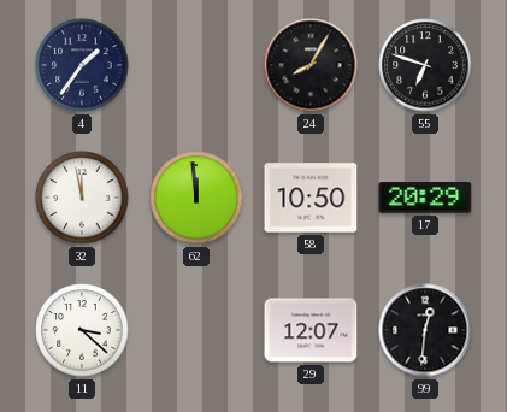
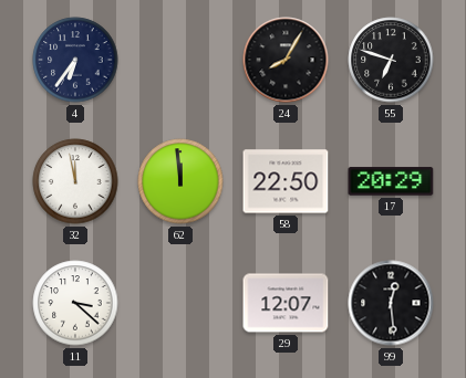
4: 1:36 -> 6:36 (75, 60)
58: 10:50 -> 22:50 (286, 181)
99: 12:31 -> 12:29 (391, 303)
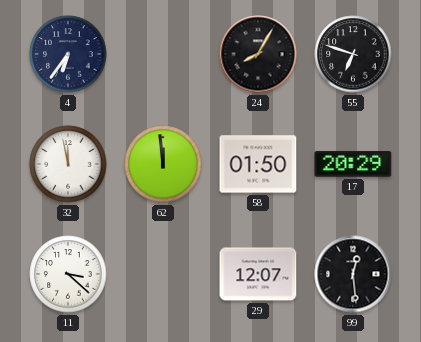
58: 22:50 -> 01:50 (258, 164)
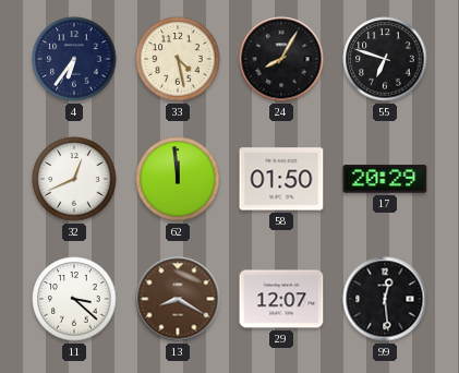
33: none -> 4:28 (178, 59)
32: 11:58 -> 12:41 (74, 179)
13: none -> 8:20 (178, 299)
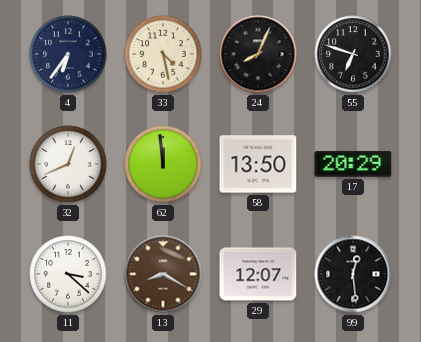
24: 8:05 -> 8:04 (258, 54)
58: 01:50 -> 13:50 (258, 164)
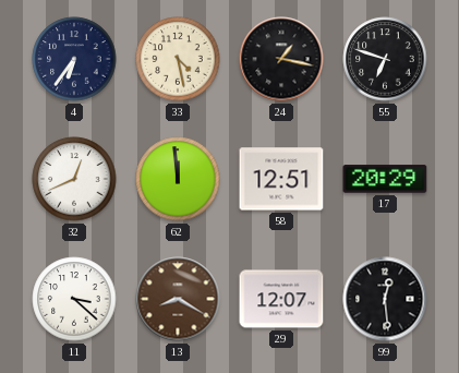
24: 8:04 -> 1:17 (281, 59)
58: 13:50 -> 12:51 (281, 179)
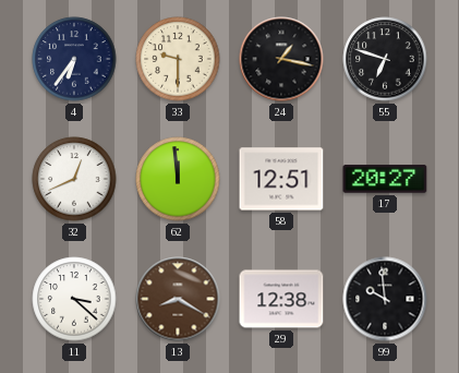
33: 4:28 -> 9:30 (178, 59)
17: 20:29 -> 20:27 (385, 179)
29: 12:07 -> 12:38 (281, 299)
99: 12:29 -> 9:59 (385, 299)
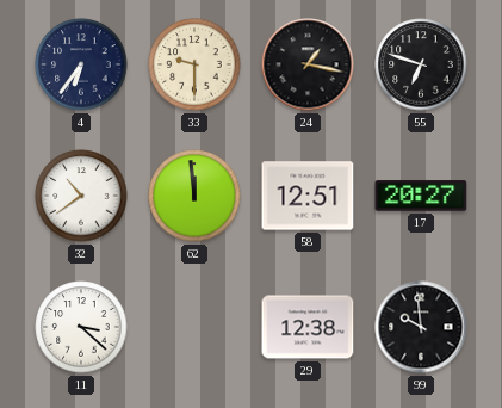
32: 12:41 -> 10:39 (81, 196)
13: 8:20 -> none (178, 299)
